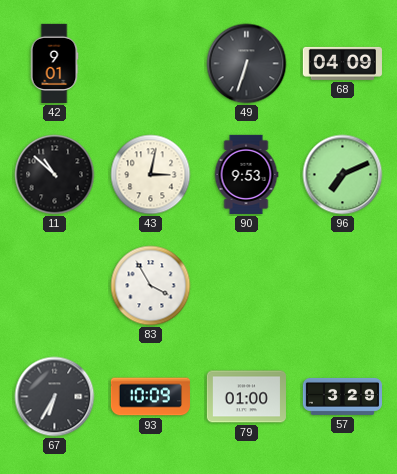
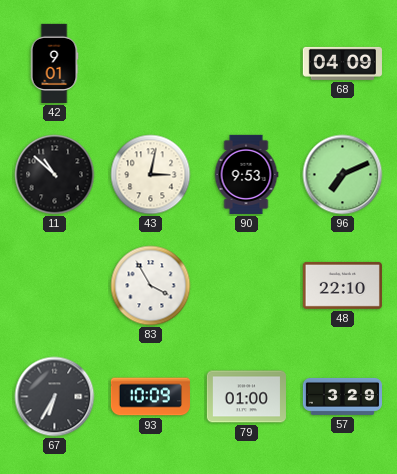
49: 6:33 -> none (247, 64)
48: none -> 22:10 (342, 285)
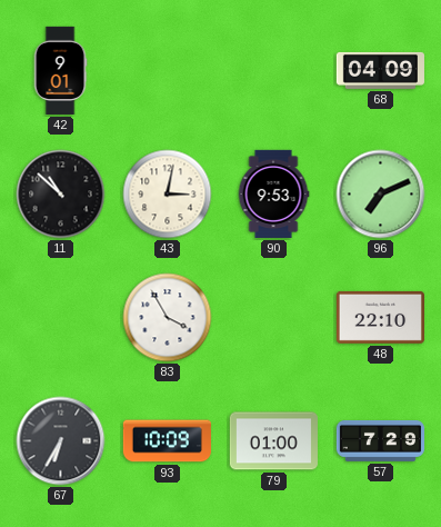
57: 3:29 -> 7:29 (380, 440)
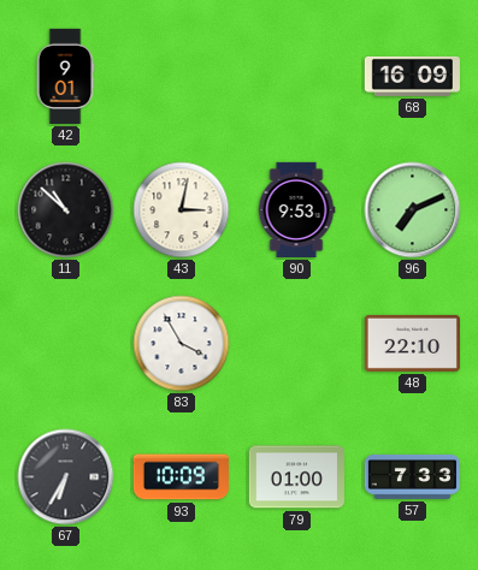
68: 04:09 -> 16:09 (412, 76)
57: 7:29 -> 7:33 (412, 476)
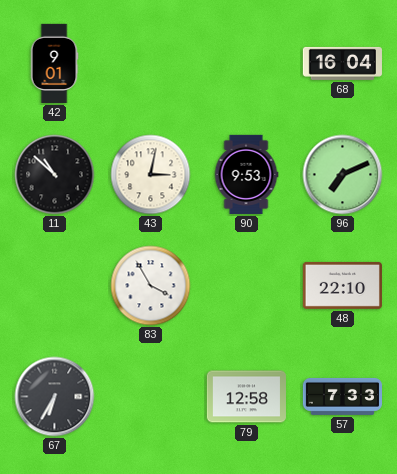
68: 16:09 -> 16:04 (342, 63)
93: 10:09 -> none (181, 477)
79: 01:00 -> 12:58 (246, 397)
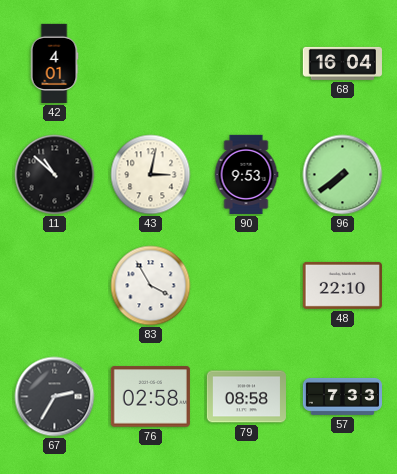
42: 9:01 -> 4:01 (54, 63)
96: 7:11 -> 7:39 (343, 175)
67: 6:35 -> 2:35 (55, 397)
76: none -> 02:58 (150, 397)
79: 12:58 -> 08:58 (246, 397)
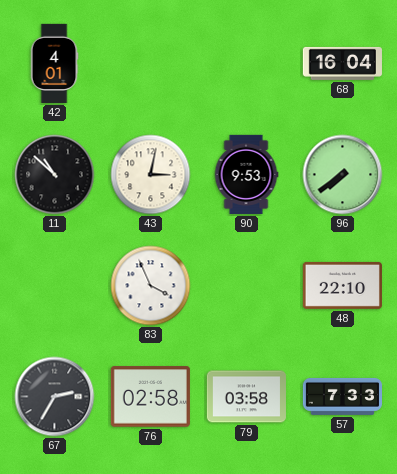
83: 3:55 -> 3:56 (151, 286)
79: 08:58 -> 03:58 (246, 397)
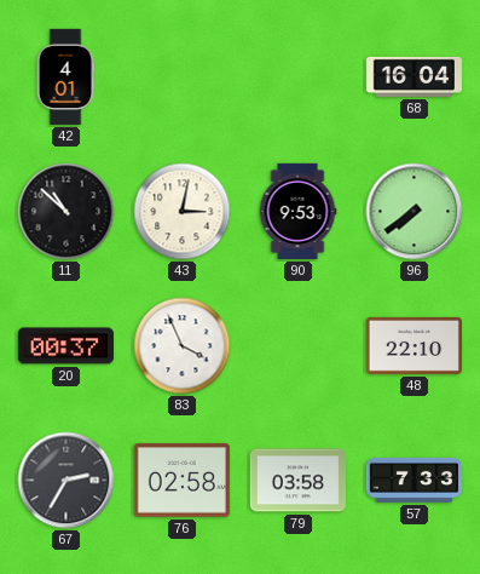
20: none -> 00:37 (65, 346)
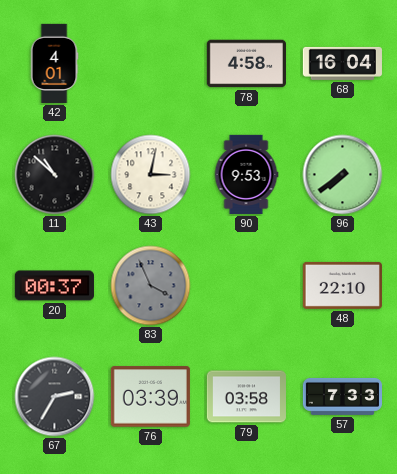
78: none -> 4:58 (246, 64)
83 dial: white -> grey (151, 286)
76: 02:58 -> 03:39 (150, 397)
